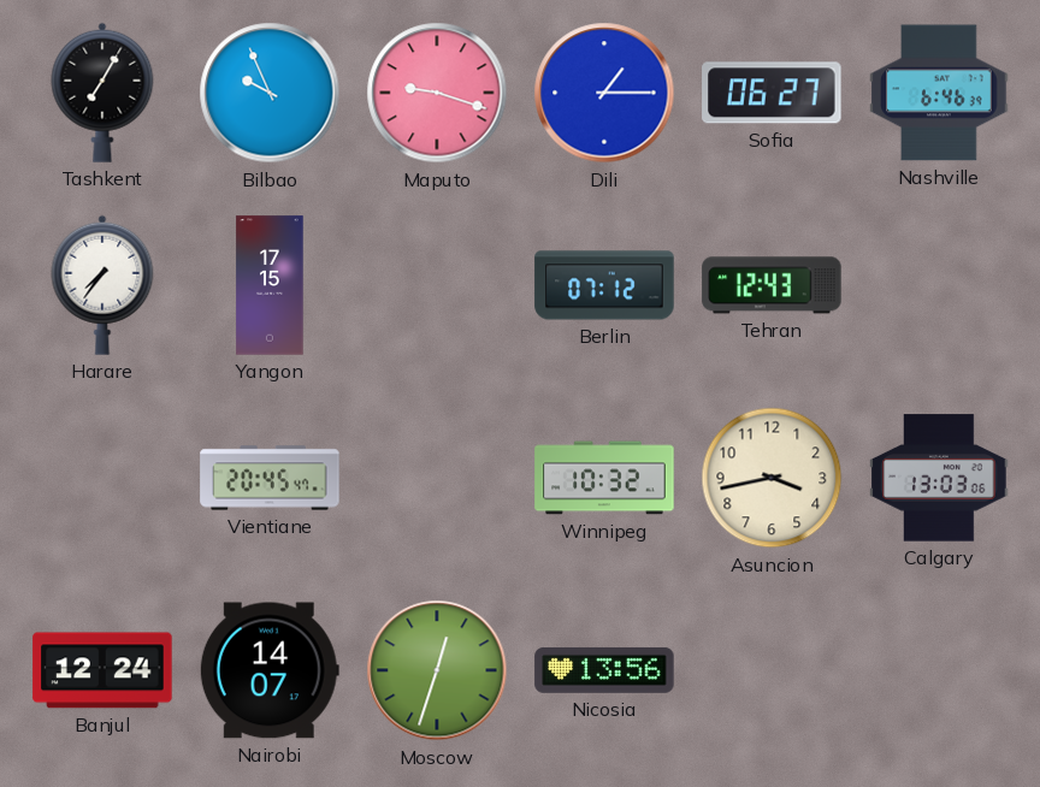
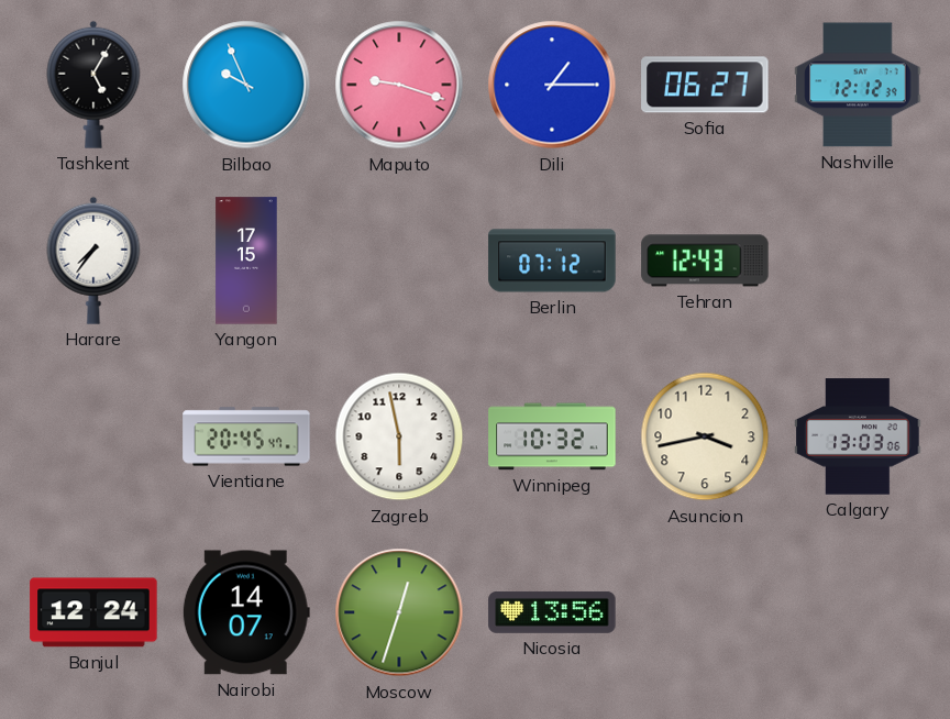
Tashkent: 7:05 -> 5:05 (93, 85)
Nashville: 6:46 -> 12:12 (858, 85)
Zagreb: none -> 5:58 (399, 436)
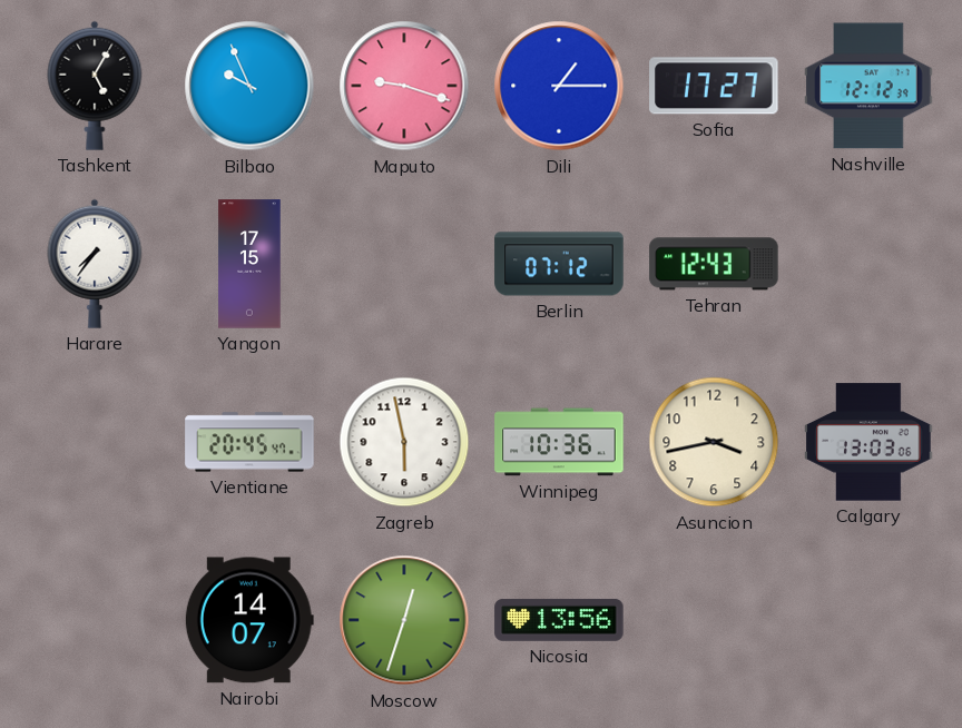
Sofia: 06:27 -> 17:27 (714, 86)
Winnipeg: 10:32 -> 10:36 (559, 442)
Banjul: 12:24 -> none (93, 612)
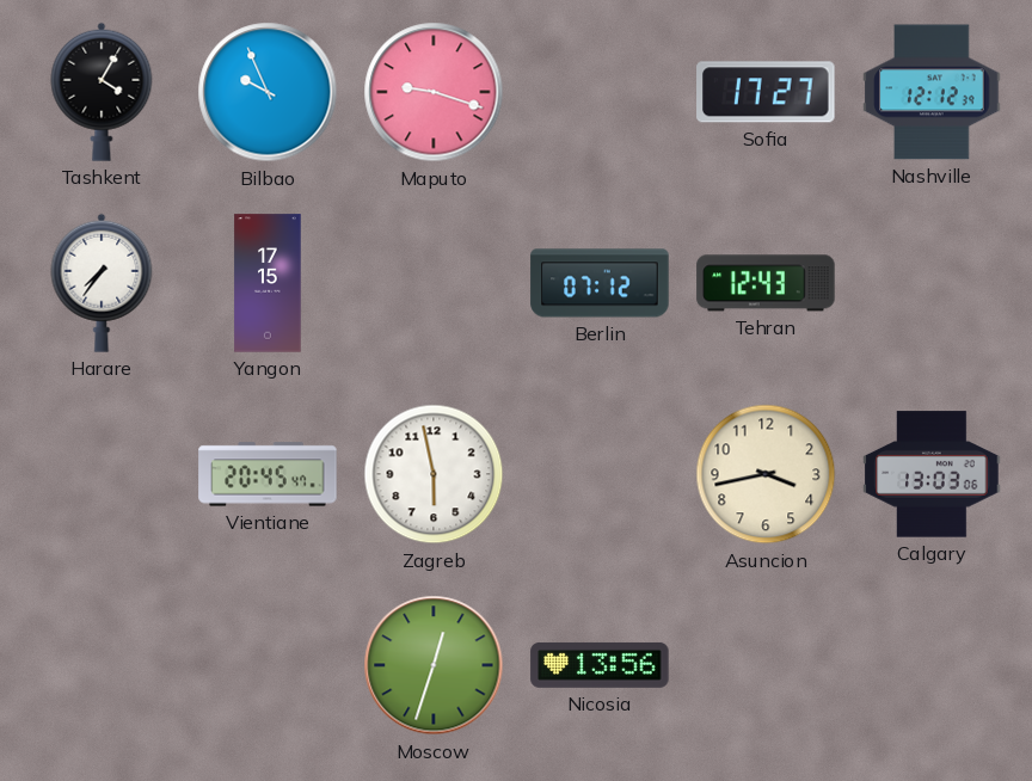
Tashkent: 5:05 -> 4:05 (102, 92)
Dili: 1:15 -> none (559, 86)
Winnipeg: 10:36 -> none (559, 442)
Nairobi: 14:07 -> none (249, 620)
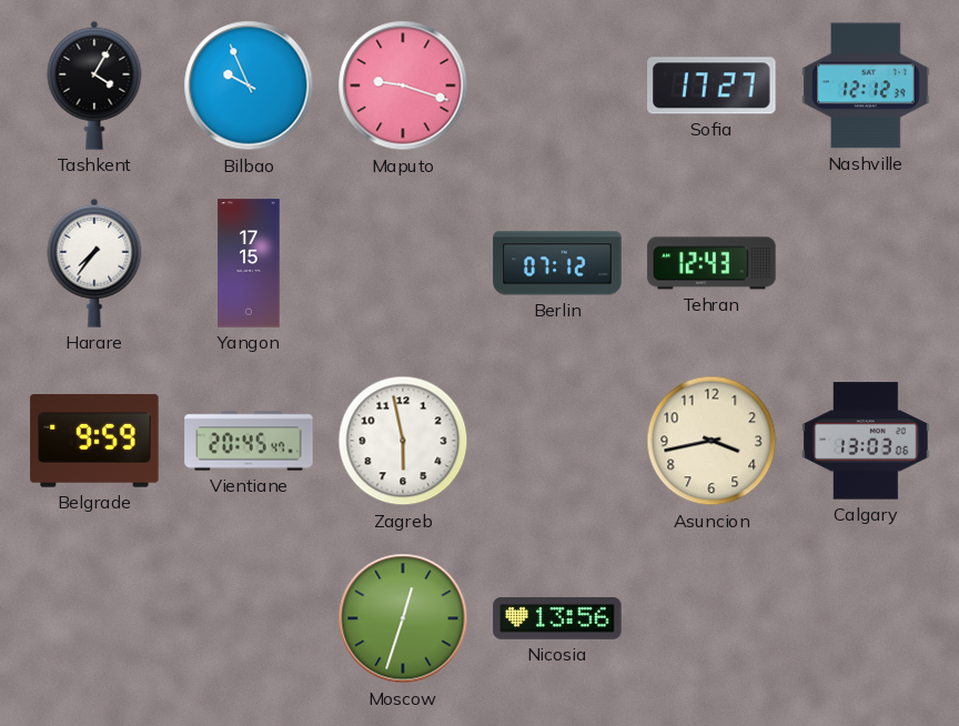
Belgrade: none -> 9:59 (94, 441)
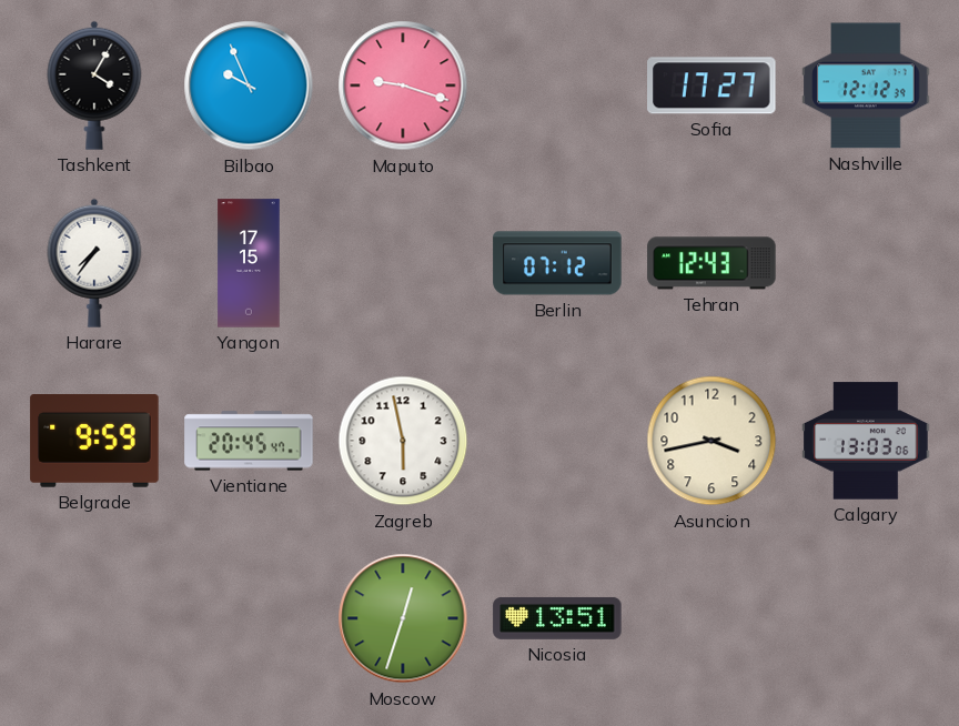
Nicosia: 13:56 -> 13:51 (557, 618)
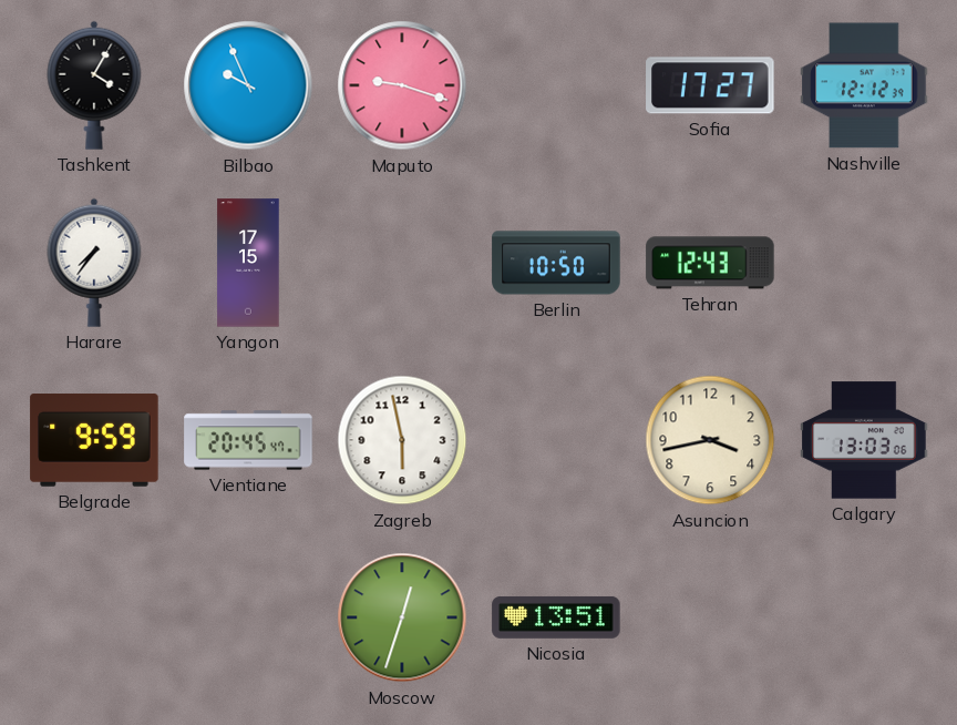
Berlin: 07:12 -> 10:50 (556, 263)
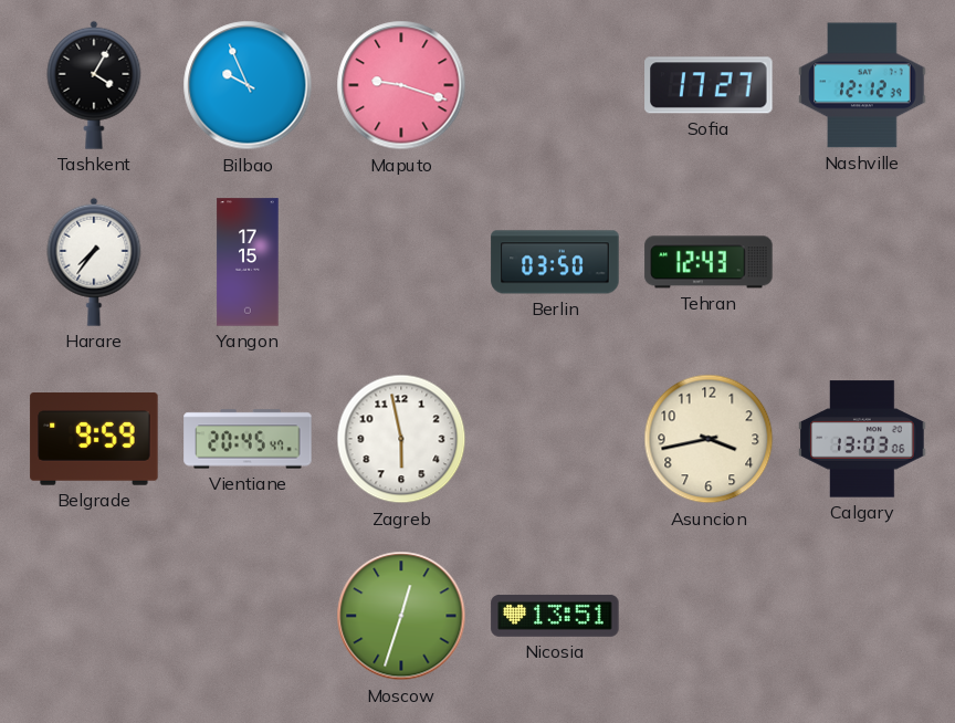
Berlin: 10:50 -> 03:50 (555, 262)
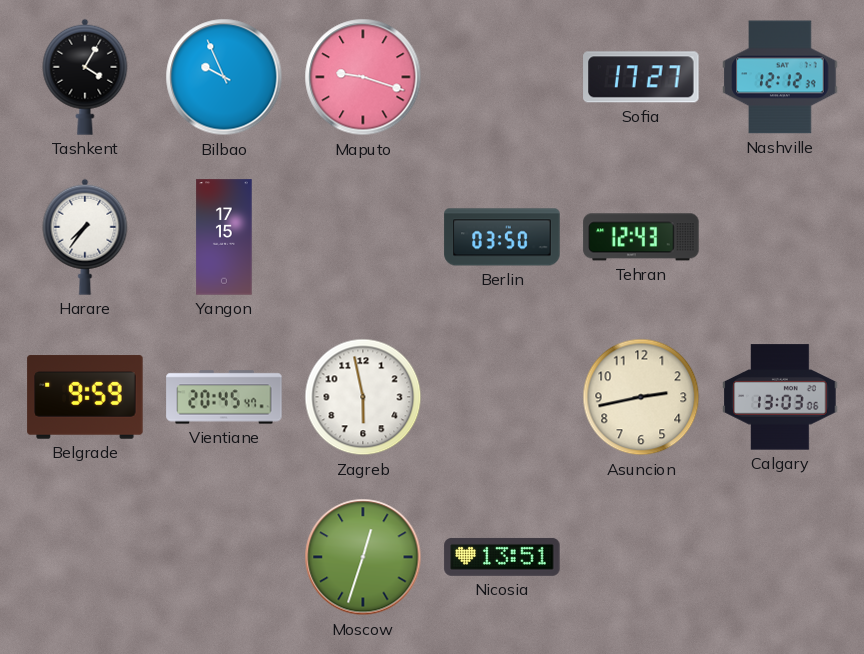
Asuncion: 3:43 -> 2:43 (641, 397)
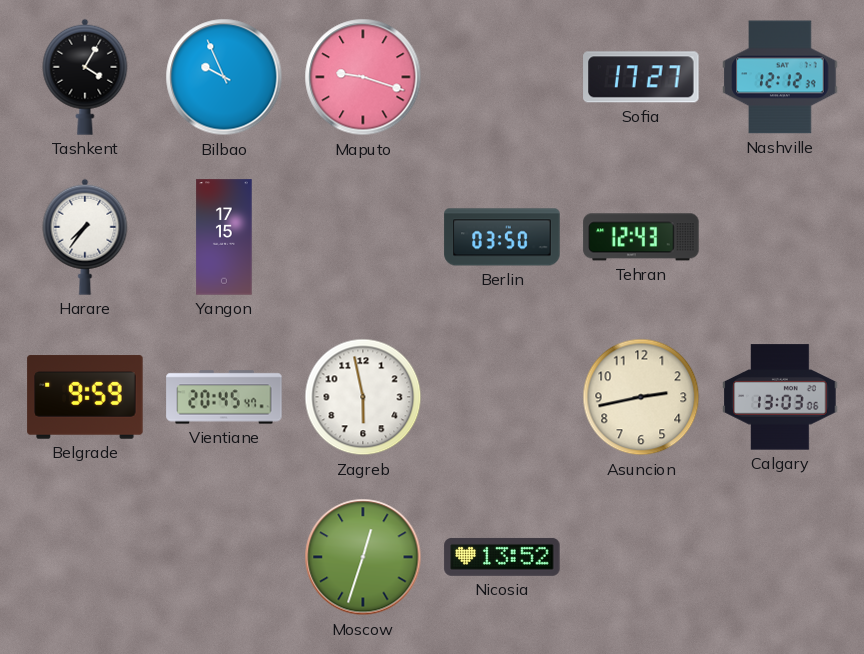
Nicosia: 13:51 -> 13:52 (502, 557)
